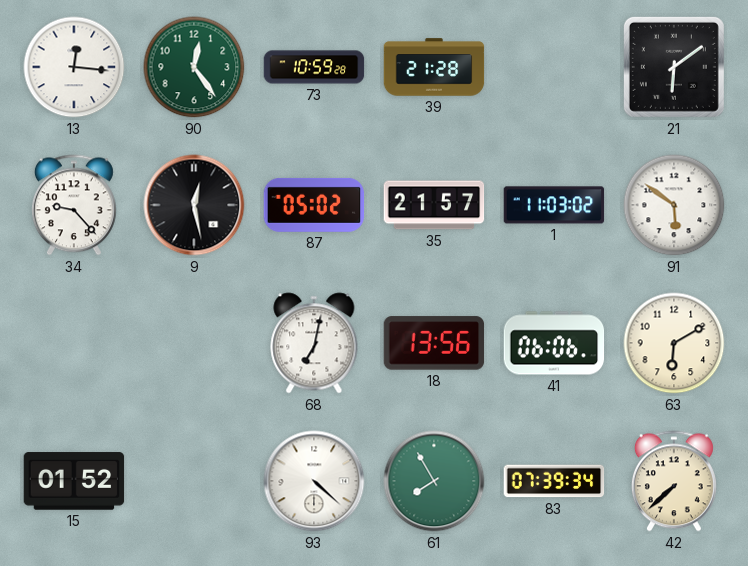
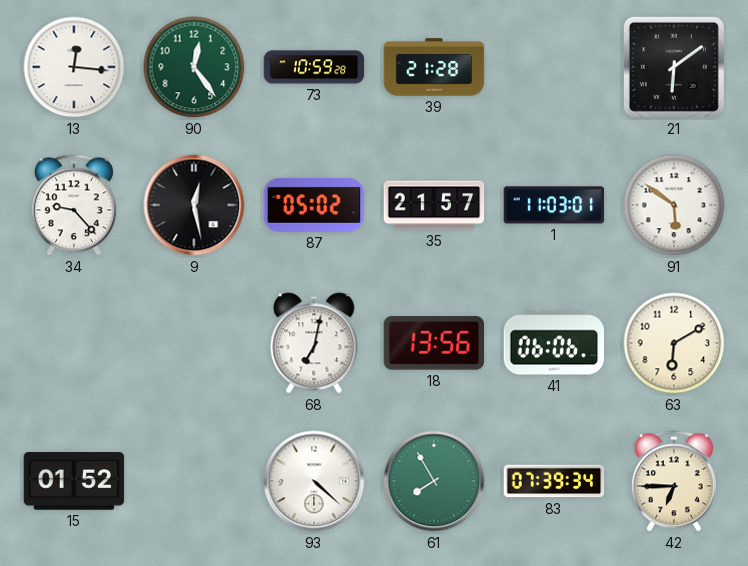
1: 11:03:02 -> 11:03:01 (554, 205)
42: 7:38 -> 6:45 (674, 481)
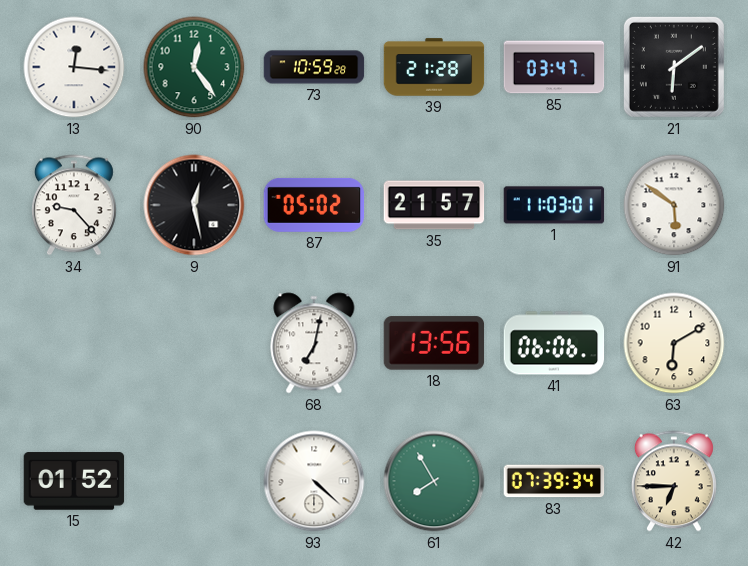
85: none -> 03:47 (554, 67)
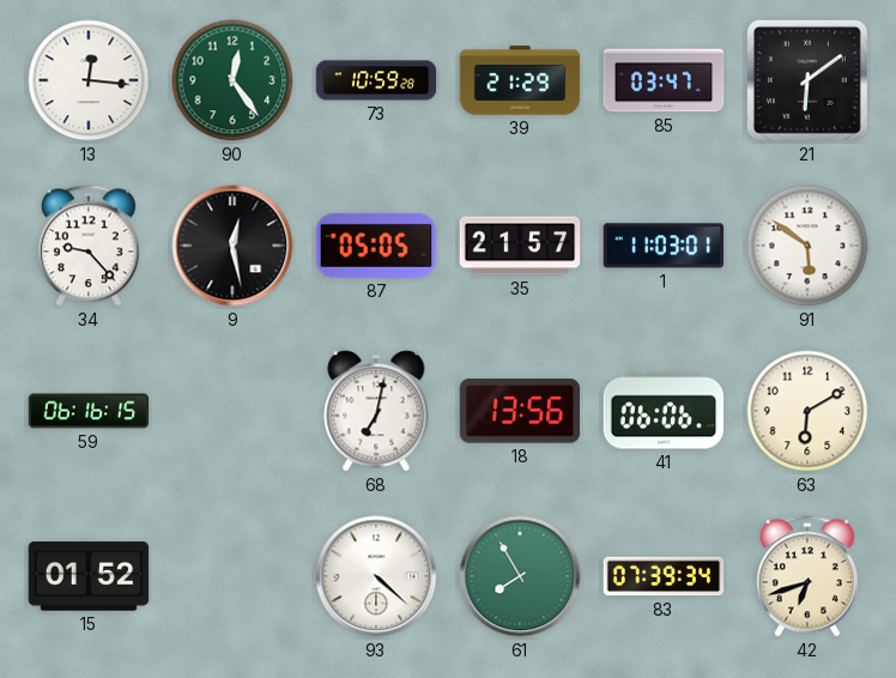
39: 21:28 -> 21:29 (520, 80)
87: 05:02 -> 05:05 (376, 246)
59: none -> 06:16 (89, 411)
42: 6:45 -> 6:42 (807, 576)
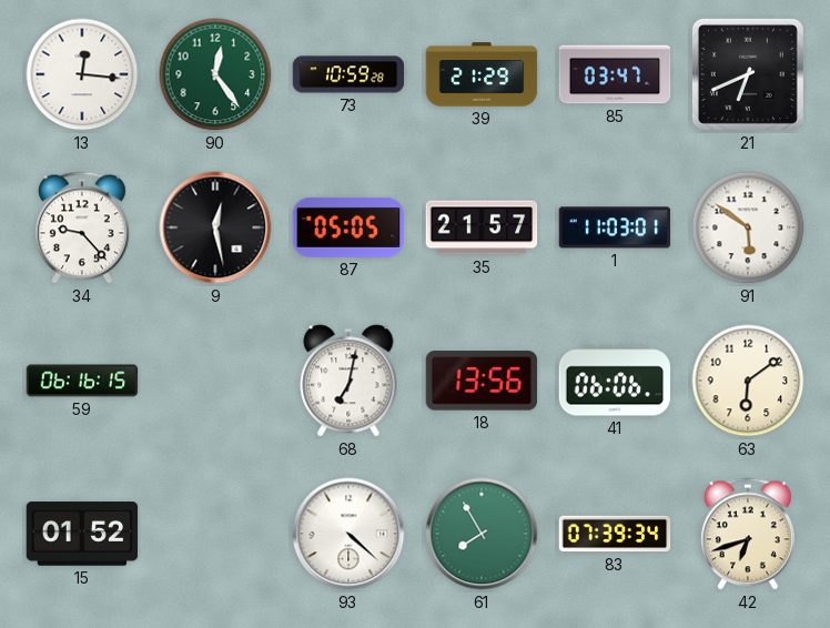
21: 6:09 -> 6:41 (748, 74)
63: 6:10 -> 6:09 (748, 381)
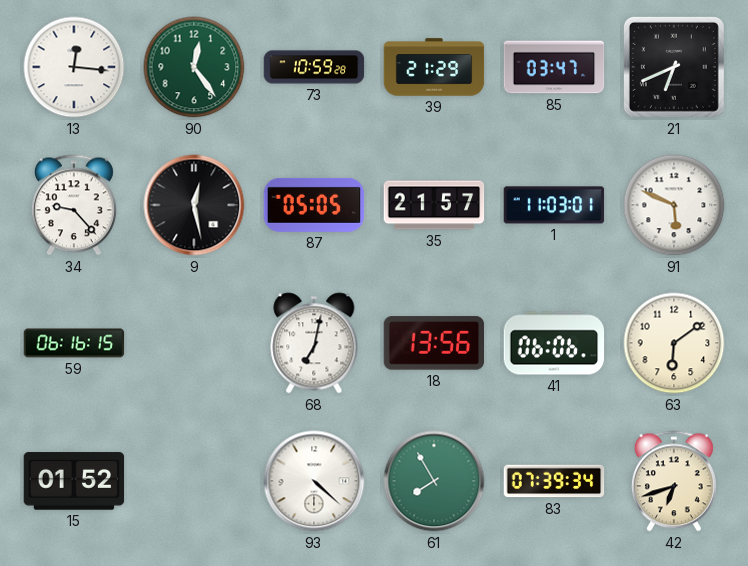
91: 5:51 -> 5:49 (674, 205)
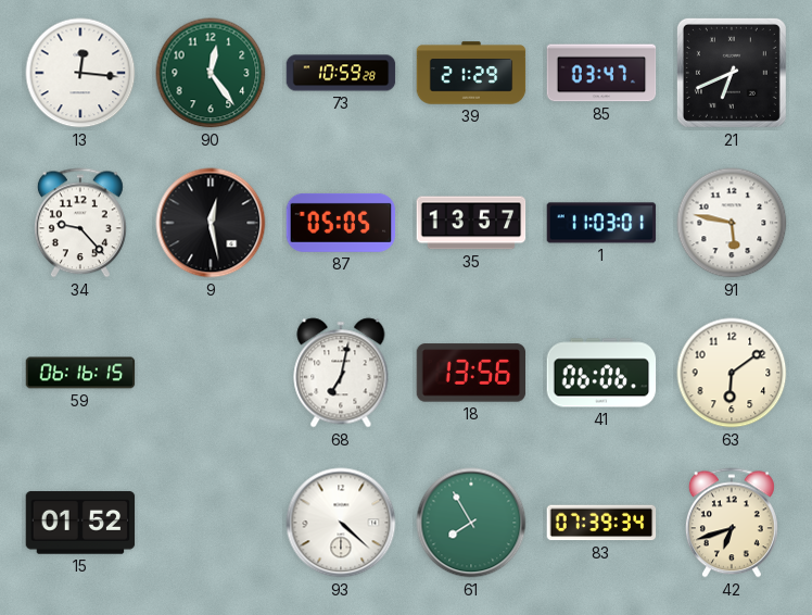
35: 21:57 -> 13:57 (471, 223)
91: 5:49 -> 5:47 (732, 223)
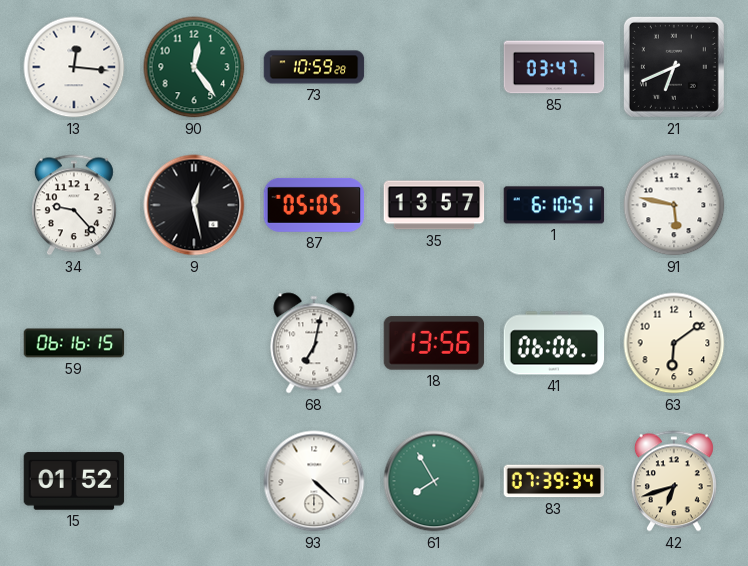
39: 21:29 -> none (471, 73)
1: 11:03 -> 6:10 (554, 205)
